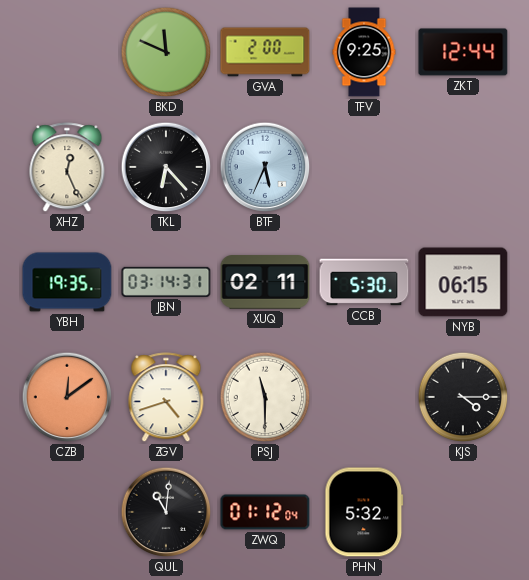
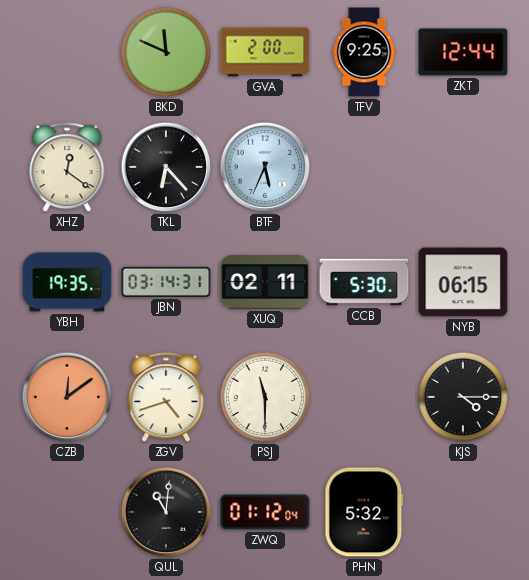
XHZ: 12:26 -> 12:21 (67, 168)
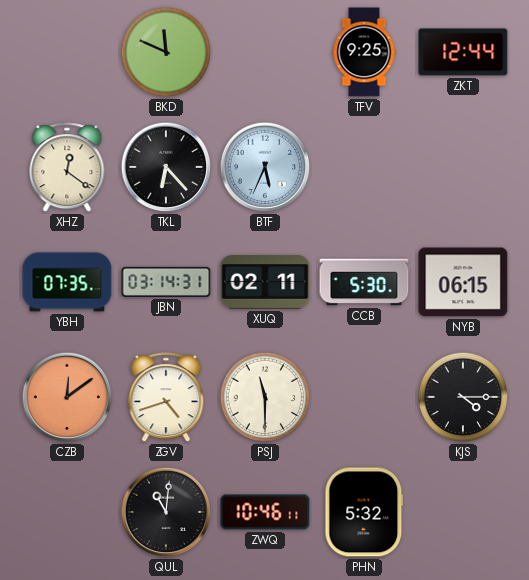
GVA: 2:00 -> none (265, 52)
YBH: 19:35 -> 07:35 (67, 282)
ZWQ: 01:12 -> 10:46 (265, 512)
